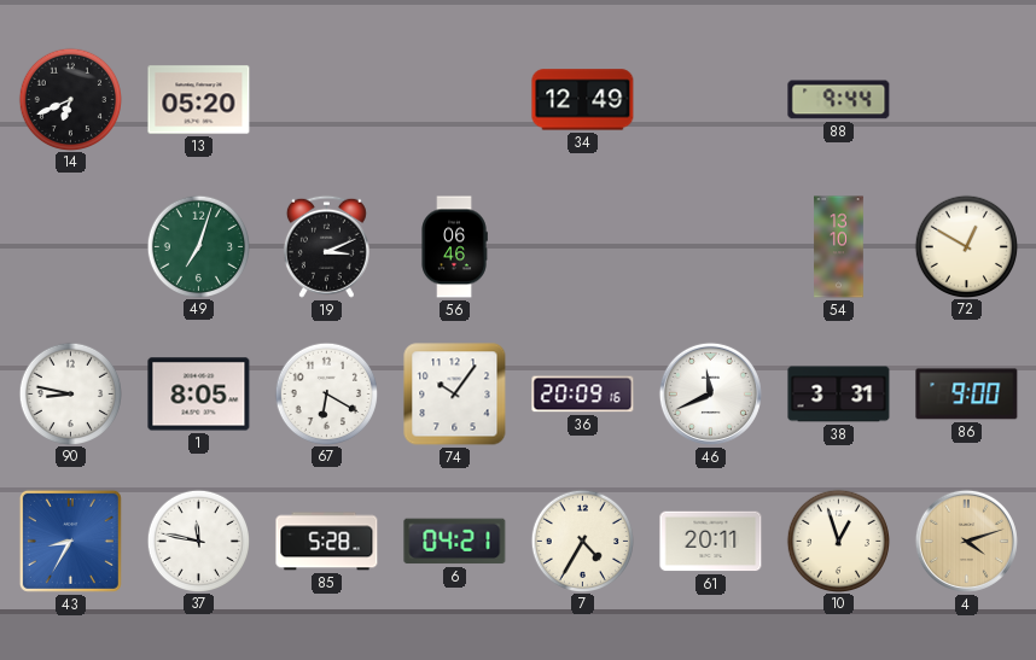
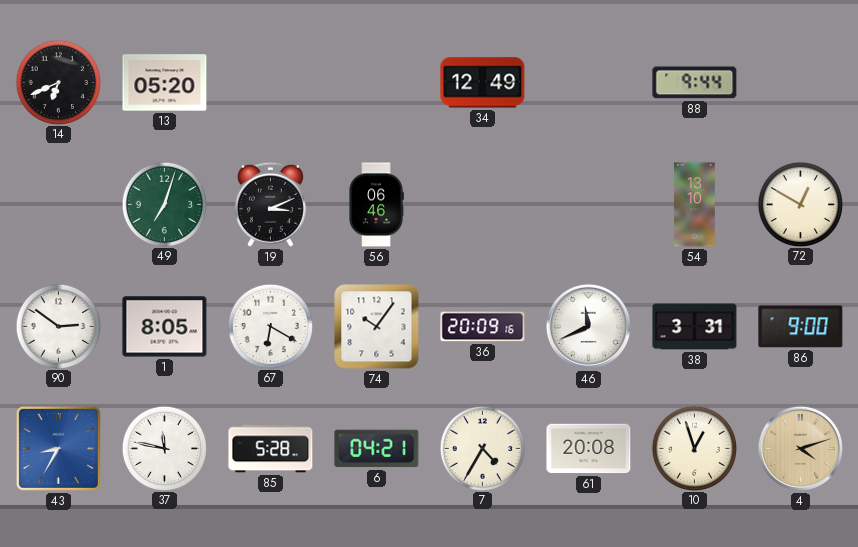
90: 8:47 -> 2:51 (58, 326)
61: 20:11 -> 20:08 (589, 449)
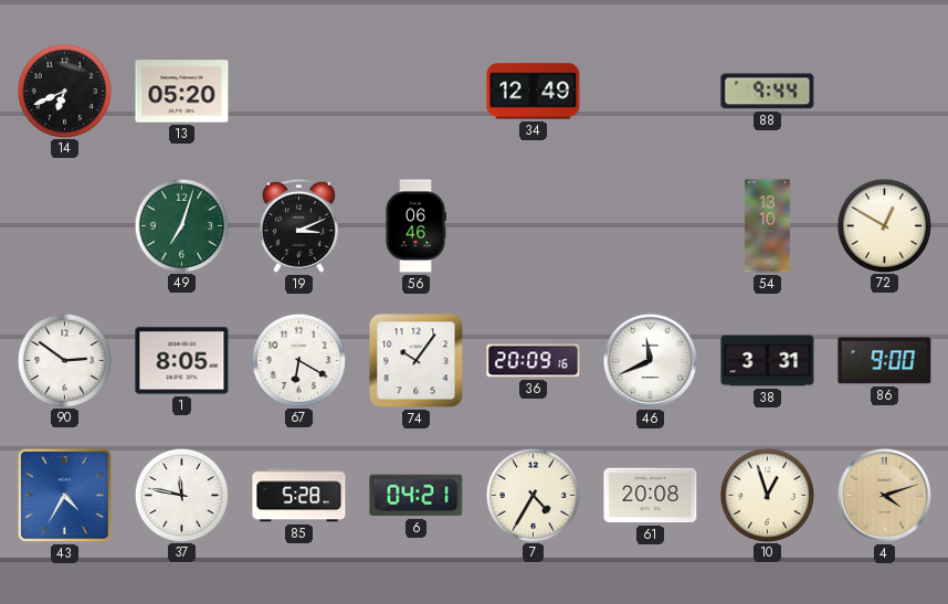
43: 8:35 -> 4:35 (64, 495)
